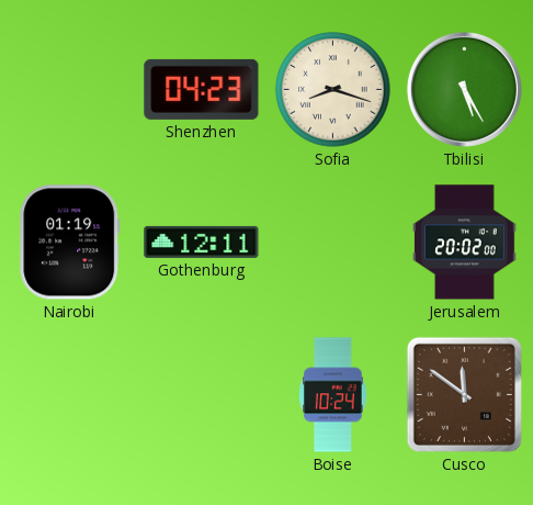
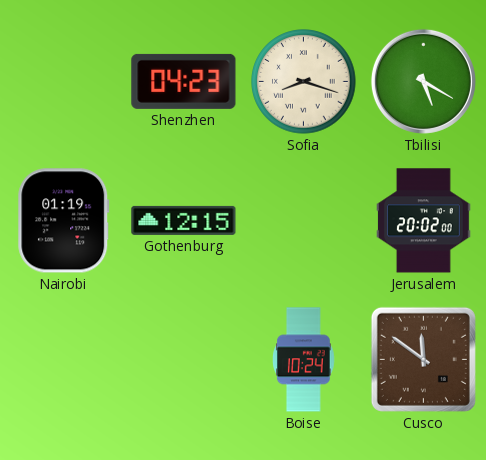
Tbilisi: 5:25 -> 5:20 (423, 81)
Gothenburg: 12:11 -> 12:15 (184, 220)
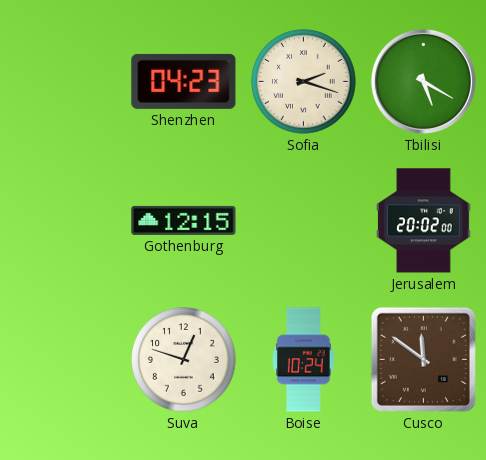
Sofia: 8:18 -> 2:18 (304, 82)
Nairobi: 01:19 -> none (64, 221)
Suva: none -> 12:48 (184, 360)
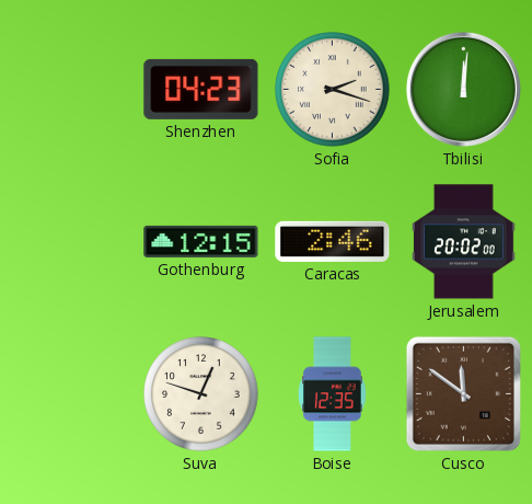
Tbilisi: 5:20 -> 12:01 (463, 89)
Caracas: none -> 2:46 (333, 241)
Boise: 10:24 -> 12:35 (333, 394)
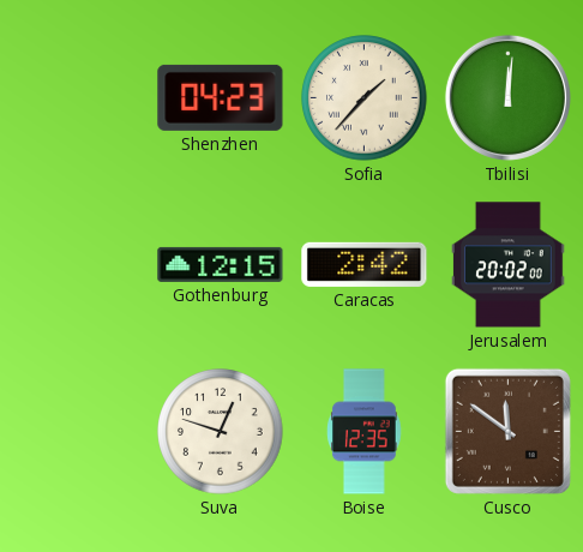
Sofia: 2:18 -> 1:37 (365, 98)
Caracas: 2:46 -> 2:42 (365, 264)
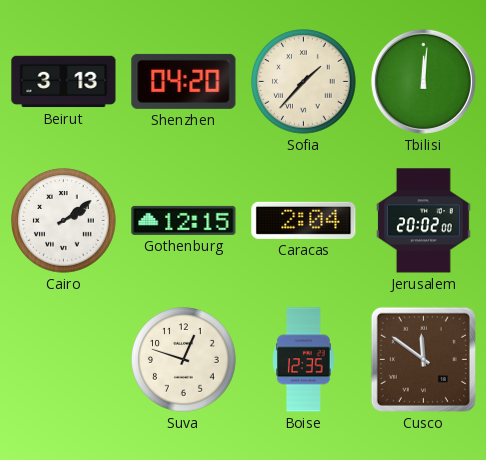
Beirut: none -> 3:13 (64, 82)
Shenzhen: 04:23 -> 04:20 (184, 81)
Cairo: none -> 2:09 (64, 221)
Caracas: 2:42 -> 2:04 (304, 220)
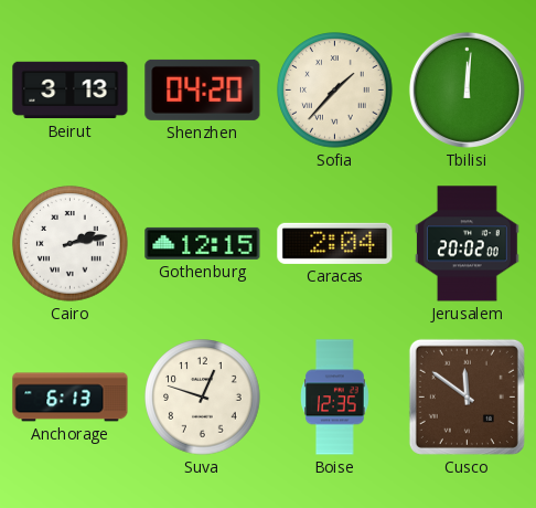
Cairo: 2:09 -> 2:13 (71, 244)
Anchorage: none -> 6:13 (71, 398)
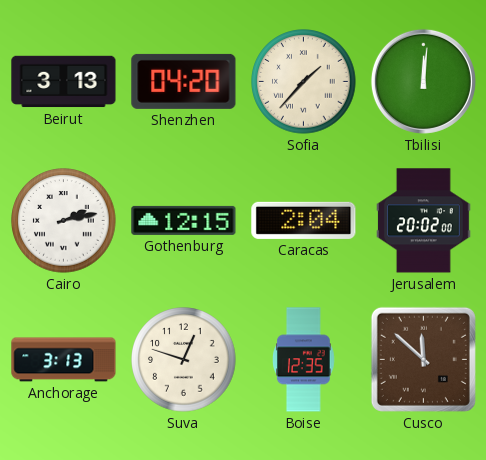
Anchorage: 6:13 -> 3:13 (64, 360)
Cusco: 11:51 -> 11:52 (423, 359)
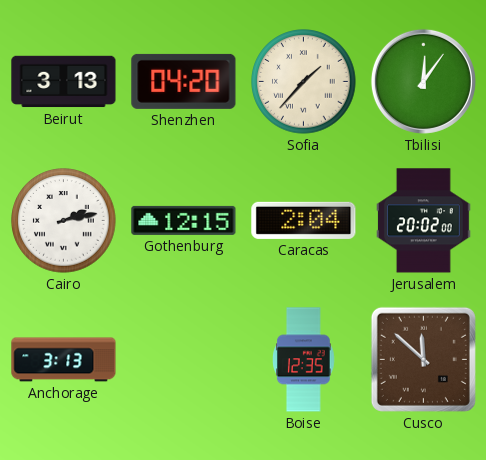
Tbilisi: 12:01 -> 12:06 (423, 81)
Suva: 12:48 -> none (184, 360)
